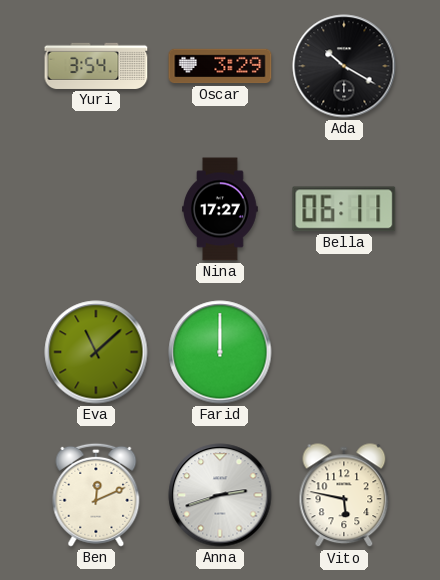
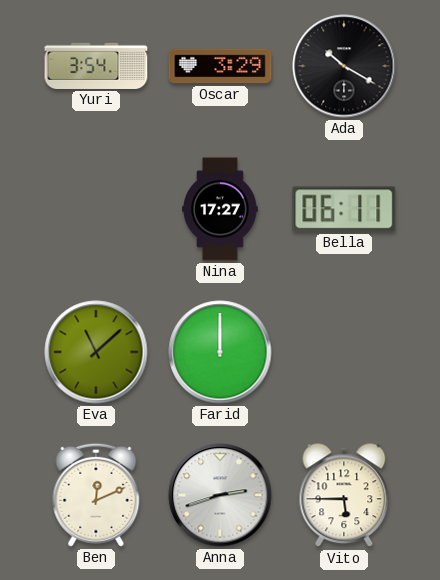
Vito: 5:47 -> 5:45 (344, 496)
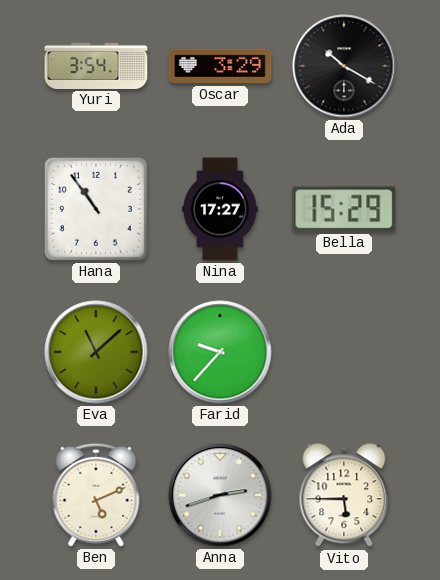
Hana: none -> 10:54 (96, 209)
Bella: 06:11 -> 15:29 (344, 209)
Farid: 12:00 -> 9:37 (220, 352)
Ben: 12:11 -> 5:11 (96, 495)
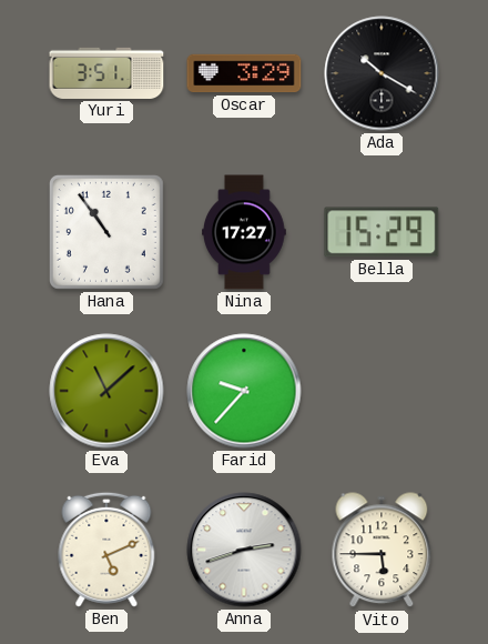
Yuri: 3:54 -> 3:51 (106, 73)
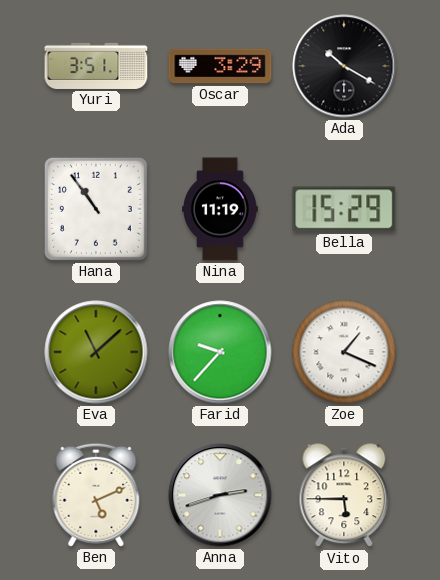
Nina: 17:27 -> 11:19 (221, 209)
Zoe: none -> 1:19 (344, 352)
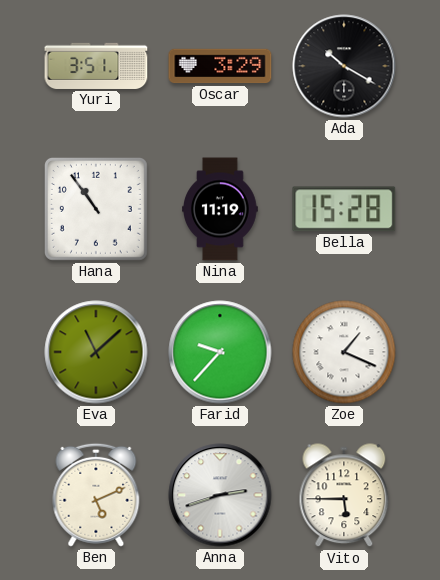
Bella: 15:29 -> 15:28 (344, 209)
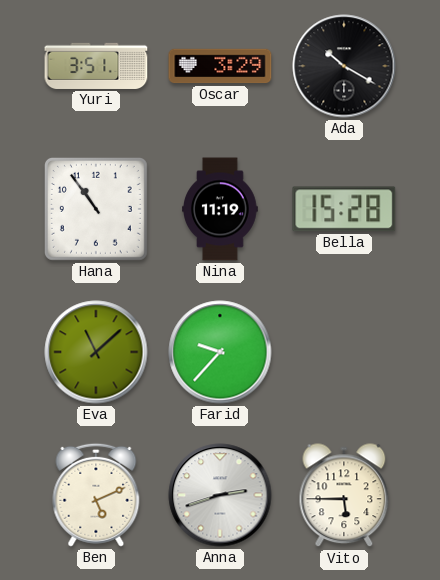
Zoe: 1:19 -> none (344, 352)
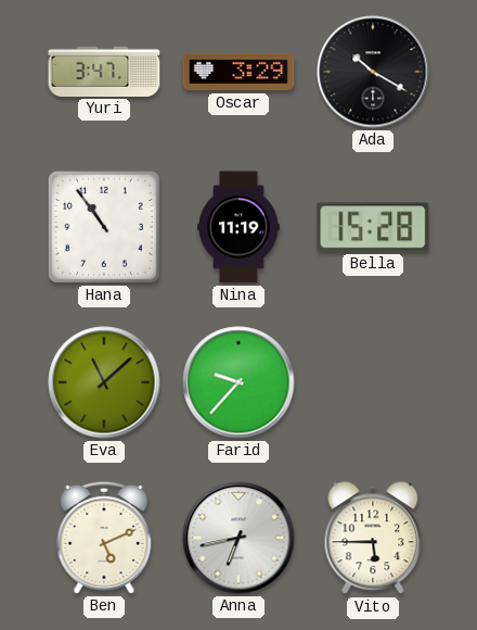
Yuri: 3:51 -> 3:47 (104, 72)
Anna: 2:42 -> 6:43 (238, 538)
